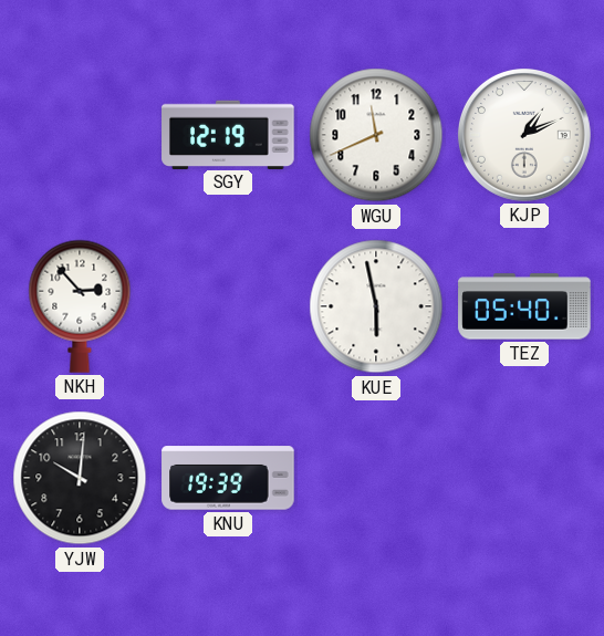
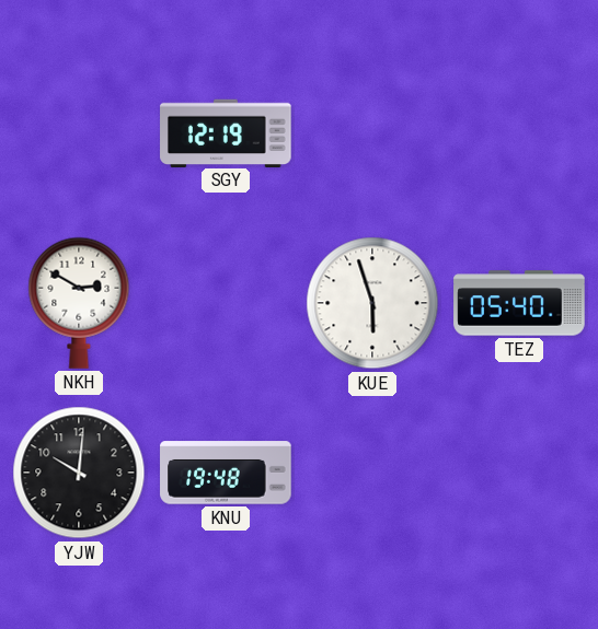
WGU: 11:41 -> none (376, 135)
KJP: 1:11 -> none (524, 135)
NKH: 2:53 -> 2:50 (79, 303)
KUE: 5:58 -> 5:57 (372, 303)
KNU: 19:39 -> 19:48 (226, 473)
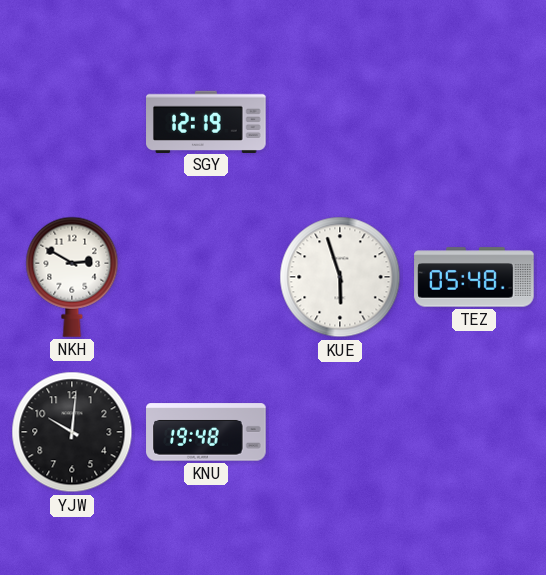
TEZ: 05:40 -> 05:48 (474, 277)
